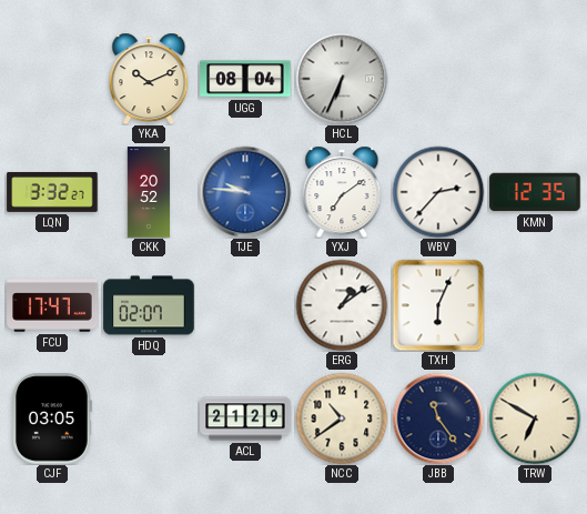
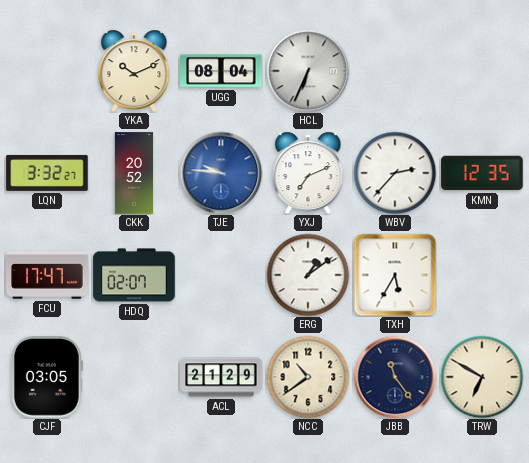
YXJ: 7:09 -> 7:11 (308, 173)
TXH: 6:04 -> 5:35 (395, 275)
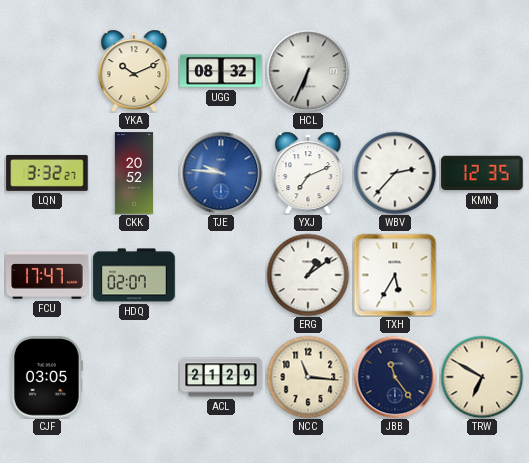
UGG: 08:04 -> 08:32 (221, 71)
NCC: 10:39 -> 11:16 (308, 377)
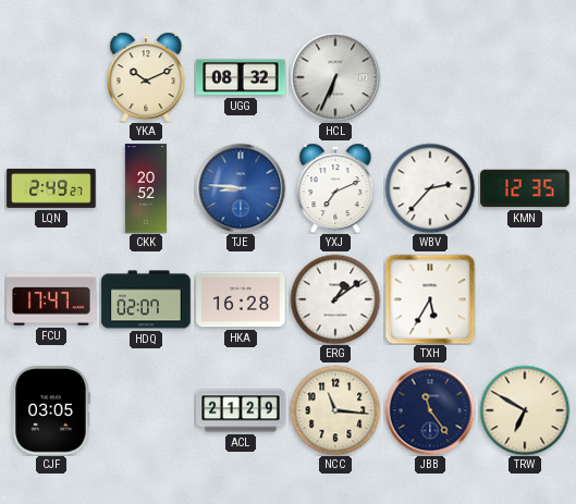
LQN: 3:32 -> 2:49 (51, 188)
TJE: 9:46 -> 8:46 (241, 188)
HKA: none -> 16:28 (241, 299)
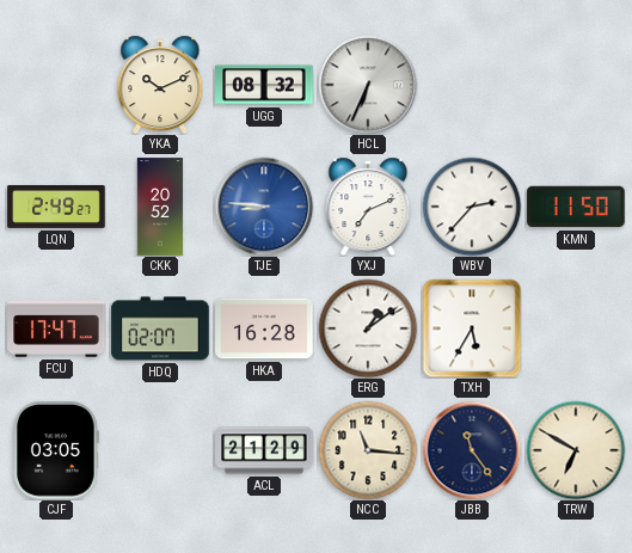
KMN: 12:35 -> 11:50 (576, 207)
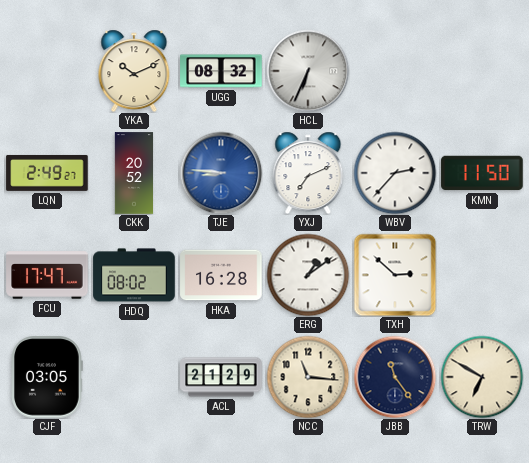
HDQ: 02:07 -> 08:02 (134, 275)
TXH: 5:35 -> 2:52 (395, 275)
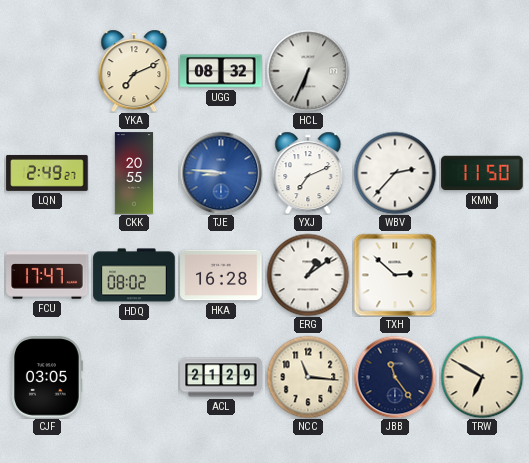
YKA: 10:11 -> 7:11 (134, 71)
CKK: 20:52 -> 20:55 (134, 173)
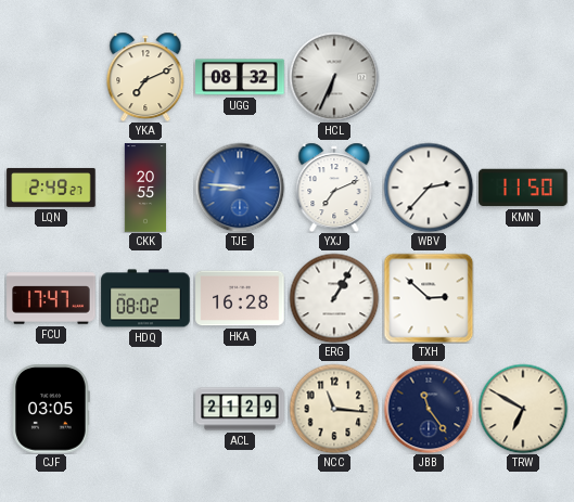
ERG: 1:09 -> 1:05 (334, 298)
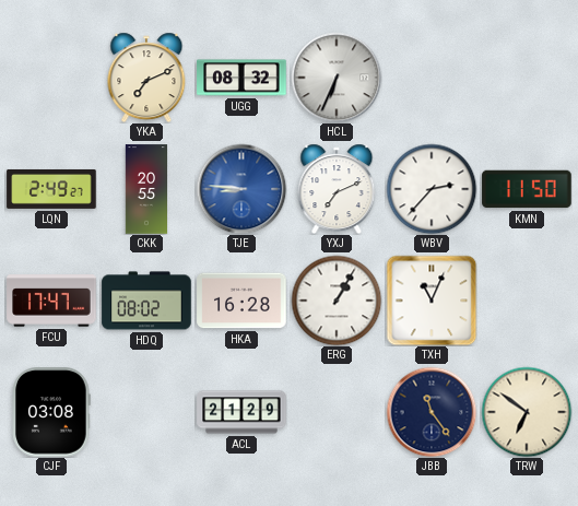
TXH: 2:52 -> 11:04 (432, 301)
CJF: 03:05 -> 03:08 (51, 412)
NCC: 11:16 -> none (334, 409)
TRW: 6:50 -> 6:51 (527, 412)
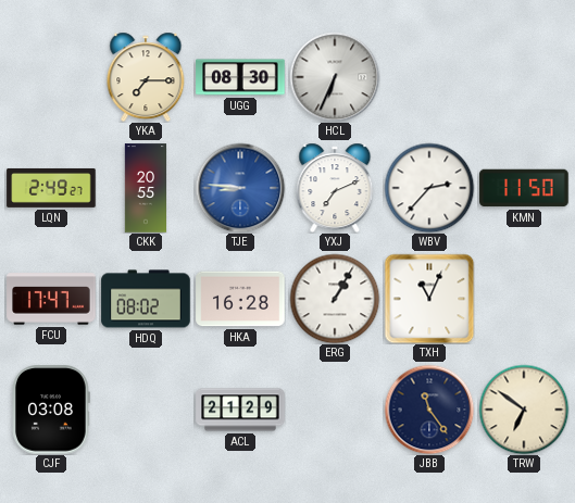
YKA: 7:11 -> 7:15 (146, 77)
UGG: 08:32 -> 08:30 (240, 77)
